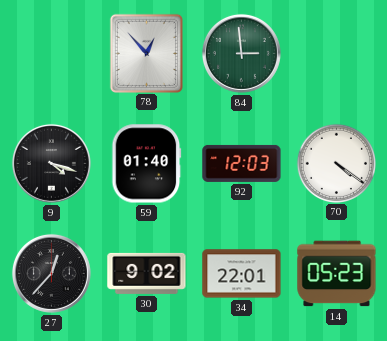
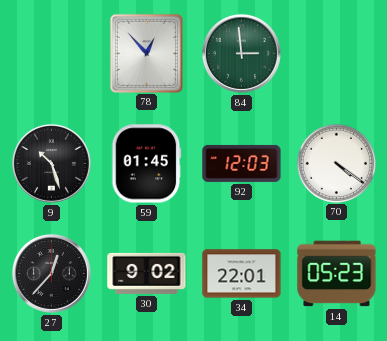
9: 4:18 -> 10:27 (51, 163)
59: 01:40 -> 01:45 (147, 164)
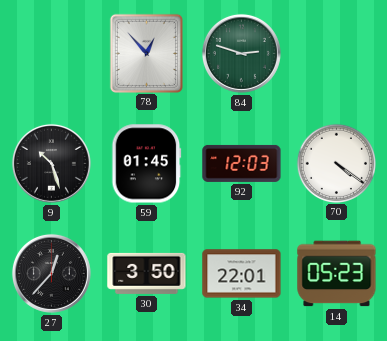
84: 2:59 -> 2:48 (241, 53)
30: 9:02 -> 3:50 (147, 273)
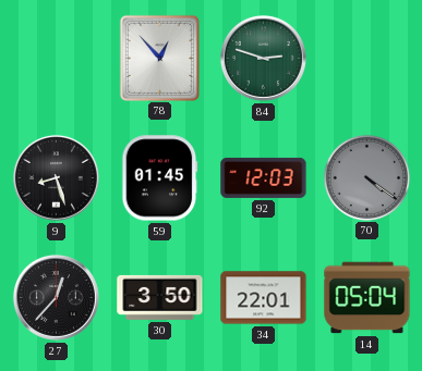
9: 10:27 -> 8:27 (56, 177)
70 dial: white -> grey (366, 177)
14: 05:23 -> 05:04 (367, 298)
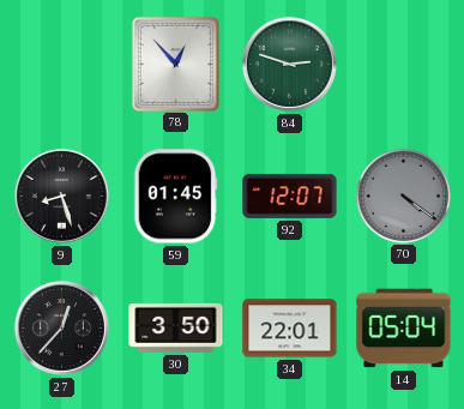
92: 12:03 -> 12:07 (290, 196)
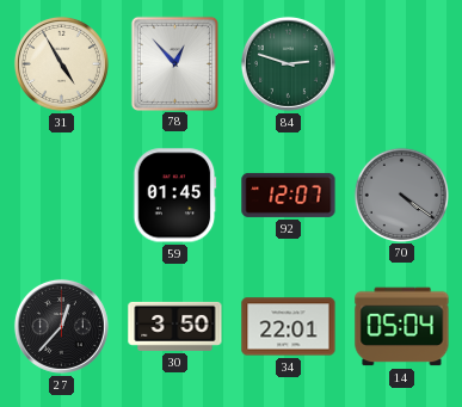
31: none -> 4:55 (61, 63)
9: 8:27 -> none (61, 196)
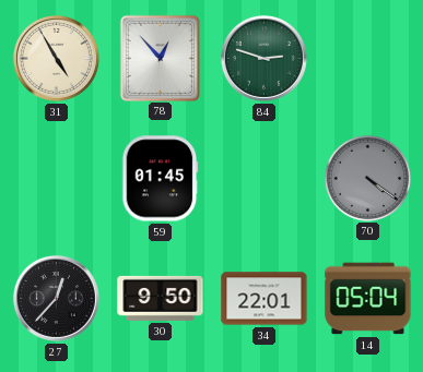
92: 12:07 -> none (289, 195)
30: 3:50 -> 9:50 (161, 298)
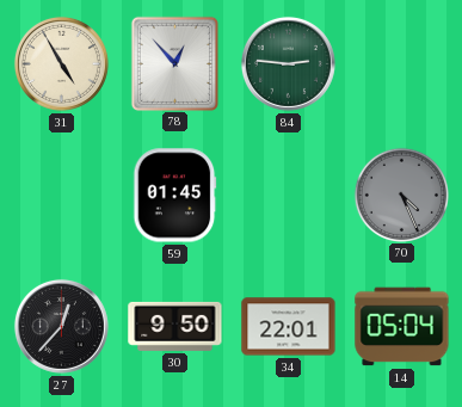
84: 2:48 -> 2:46 (288, 63)
70: 4:21 -> 4:26 (401, 195)
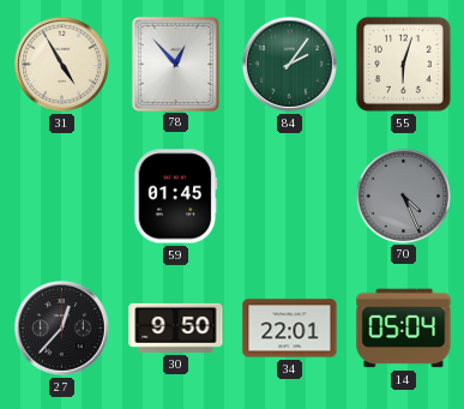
84: 2:46 -> 2:06 (289, 64)
55: none -> 6:03 (403, 64)
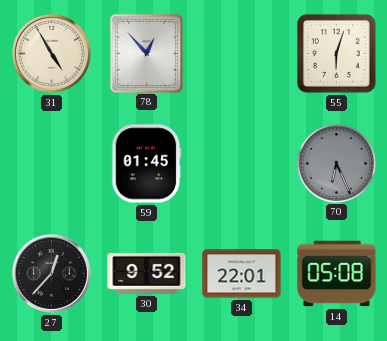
84: 2:06 -> none (289, 64)
70: 4:26 -> 6:26 (336, 163)
30: 9:50 -> 9:52 (147, 273)
14: 05:04 -> 05:08 (337, 274)
